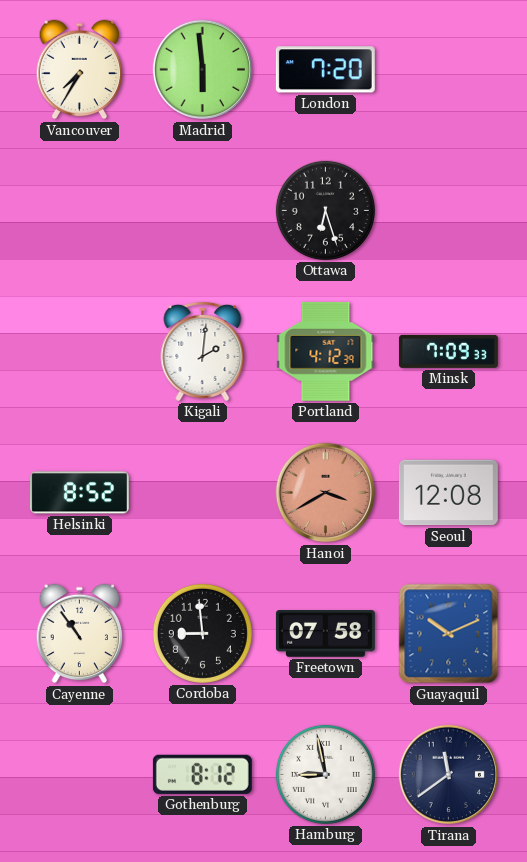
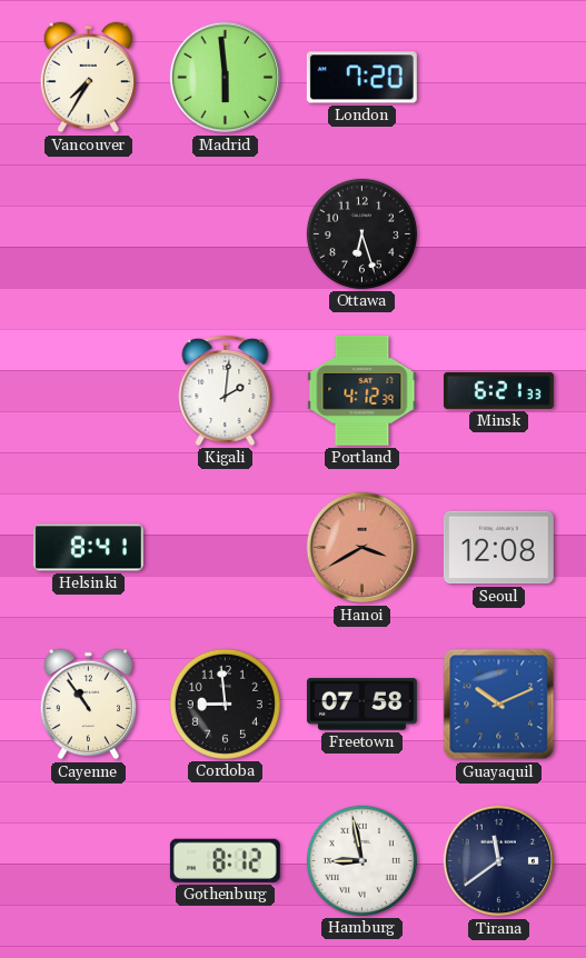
Minsk: 7:09 -> 6:21 (498, 390)
Helsinki: 8:52 -> 8:41 (88, 548)
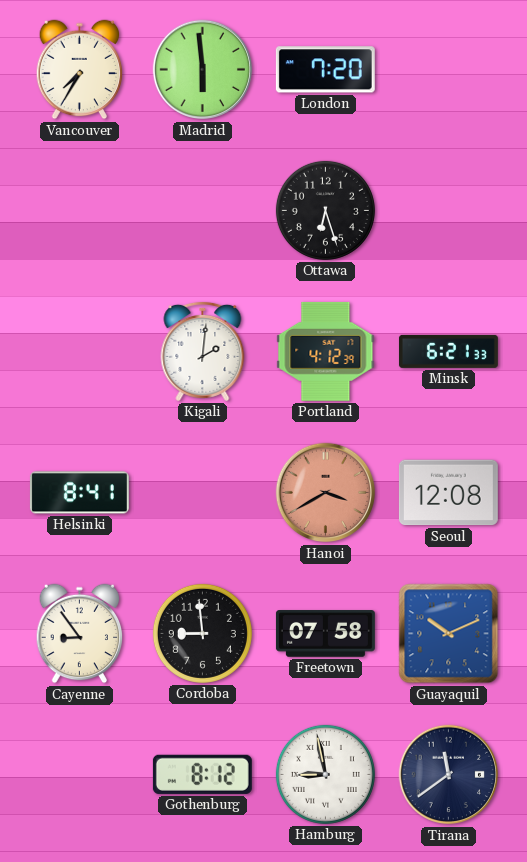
Cayenne: 10:54 -> 8:54 (80, 634)
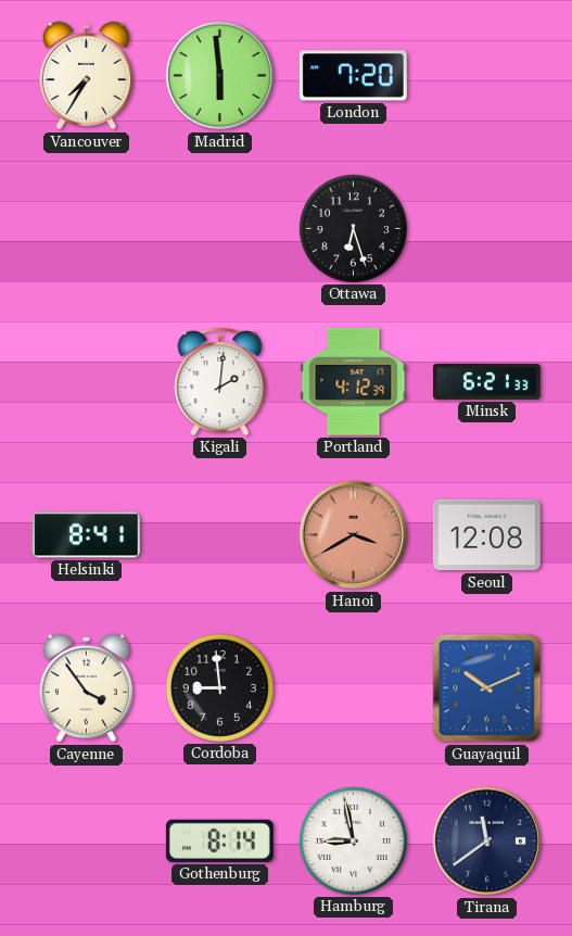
Cayenne: 8:54 -> 3:54 (87, 688)
Freetown: 07:58 -> none (325, 634)
Gothenburg: 8:12 -> 8:14 (219, 840)
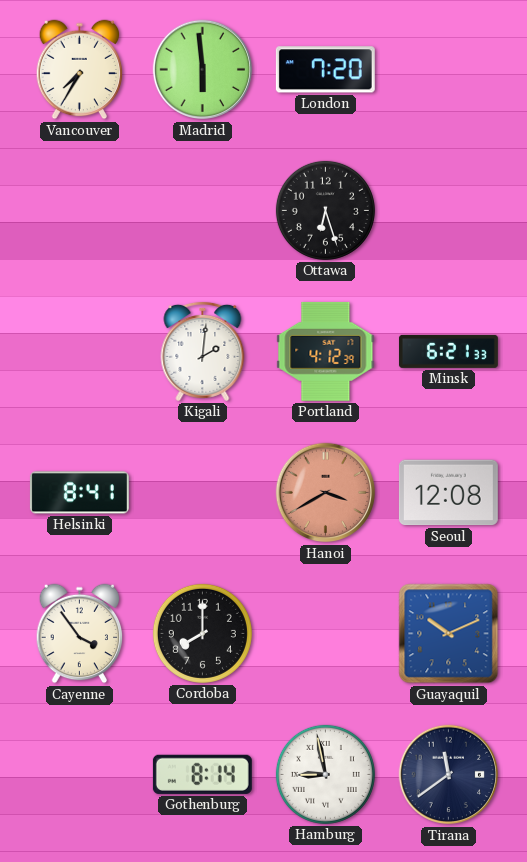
Cordoba: 8:59 -> 8:00 (202, 633)
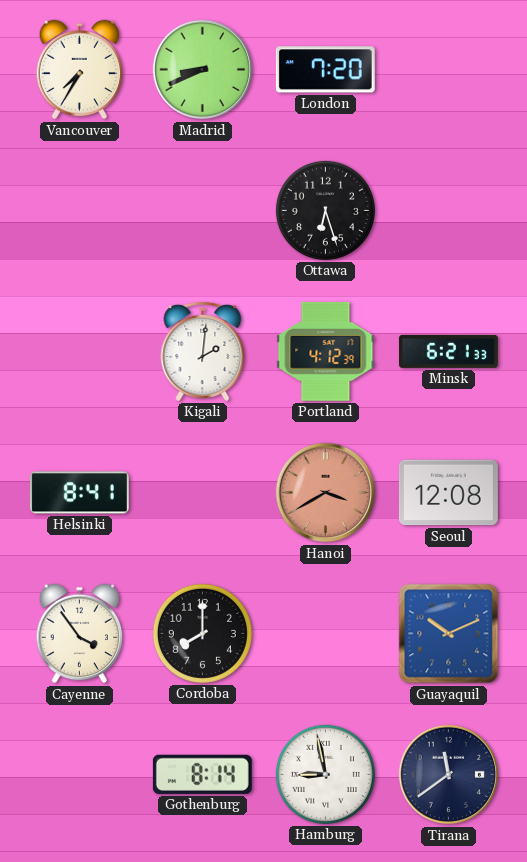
Madrid: 5:59 -> 8:41 (203, 70)
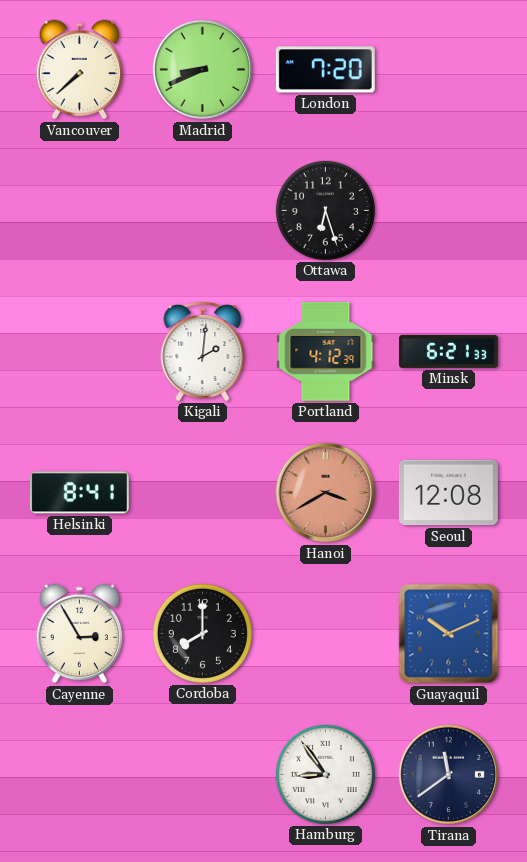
Vancouver: 7:35 -> 7:38 (80, 70)
Cayenne: 3:54 -> 2:55 (80, 634)
Gothenburg: 8:14 -> none (202, 774)
Hamburg: 8:58 -> 8:54 (325, 774)
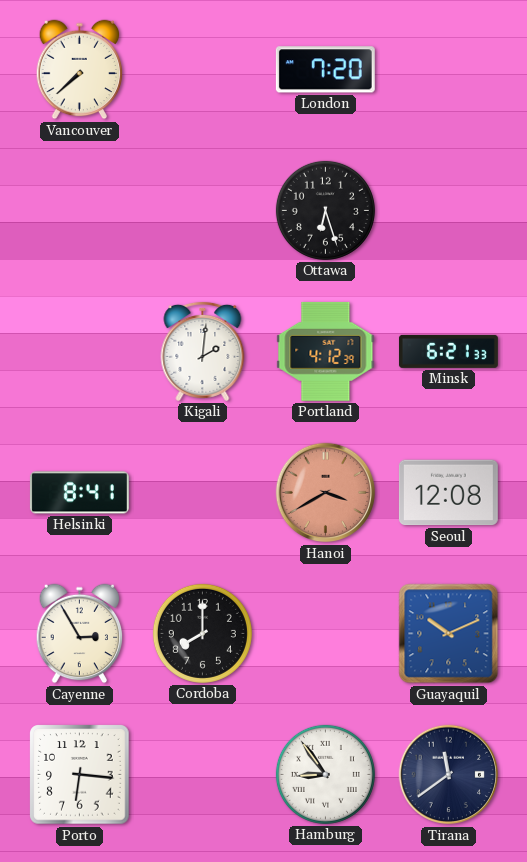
Madrid: 8:41 -> none (203, 70)
Porto: none -> 6:16 (80, 775)
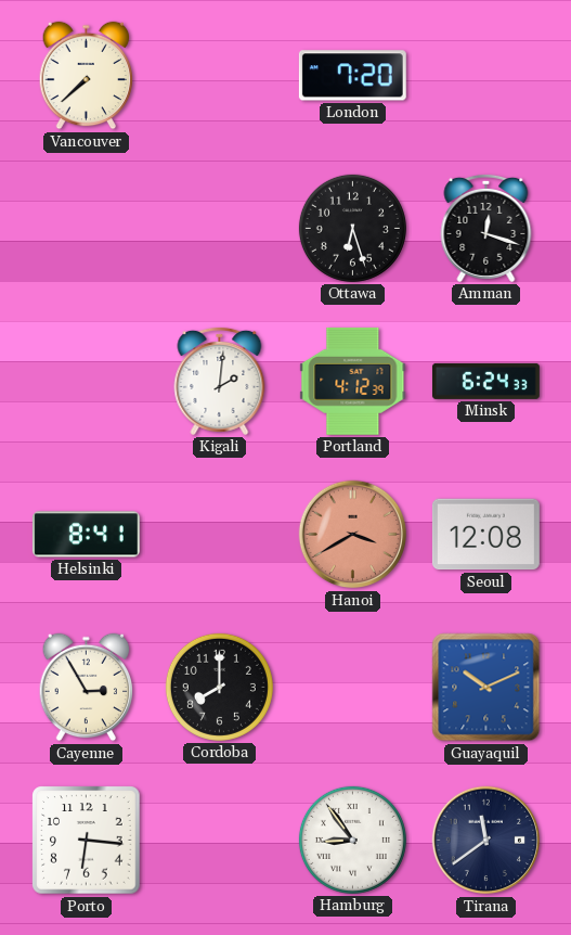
Amman: none -> 12:18 (486, 228)
Minsk: 6:21 -> 6:24 (485, 381)
